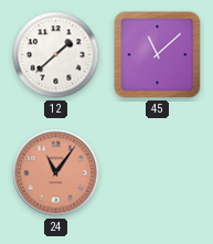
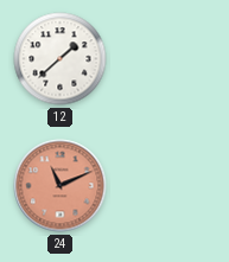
45: 11:08 -> none (158, 55)
24: 11:06 -> 11:11 (61, 186)
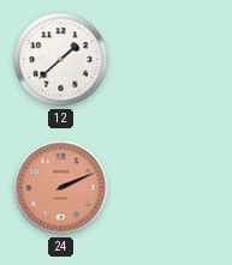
24: 11:11 -> 2:11 (61, 188)
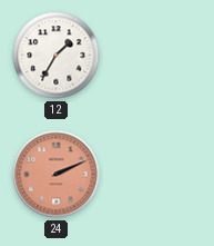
12: 1:38 -> 1:35 (57, 56)
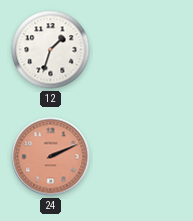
12: 1:35 -> 1:33 (51, 50)
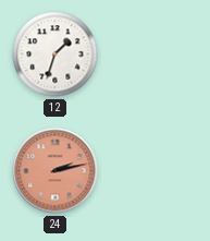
24: 2:11 -> 2:13 (55, 171)
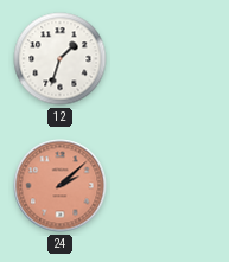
24: 2:13 -> 2:08 (61, 186)
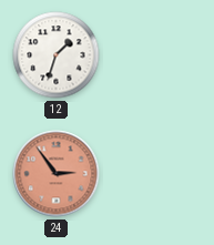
24: 2:08 -> 2:54 (57, 174)
